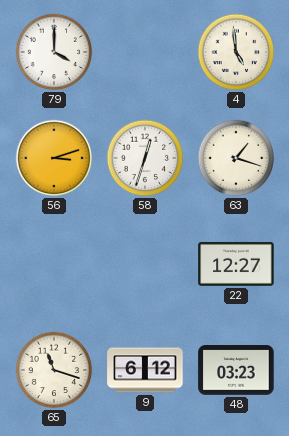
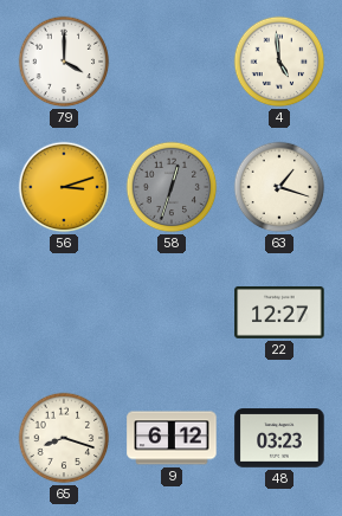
58 dial: white -> grey (172, 187)
65: 11:18 -> 8:18 (64, 438)
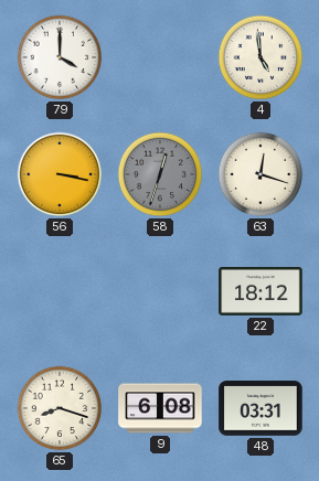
56: 3:12 -> 3:17 (60, 174)
63: 1:18 -> 12:18 (260, 174)
22: 12:27 -> 18:12 (260, 291)
9: 6:12 -> 6:08 (160, 408)
48: 03:23 -> 03:31 (260, 408)
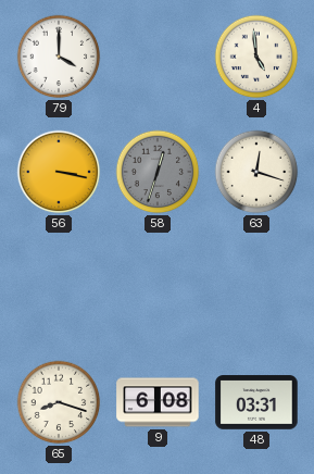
22: 18:12 -> none (260, 291)
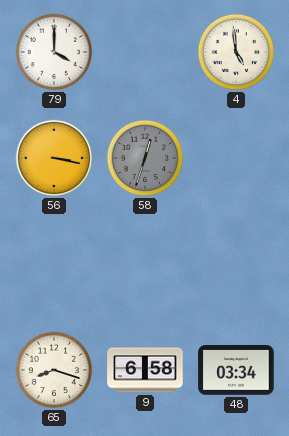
63: 12:18 -> none (256, 172)
9: 6:08 -> 6:58 (145, 370)
48: 03:31 -> 03:34 (236, 370)
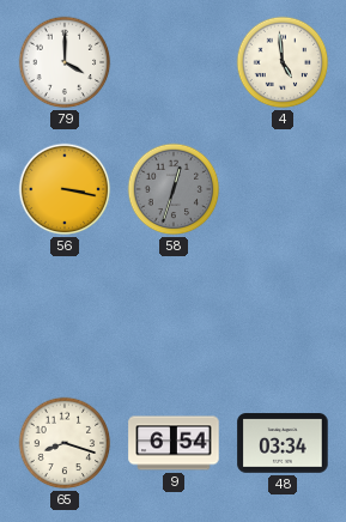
9: 6:58 -> 6:54 (174, 443)
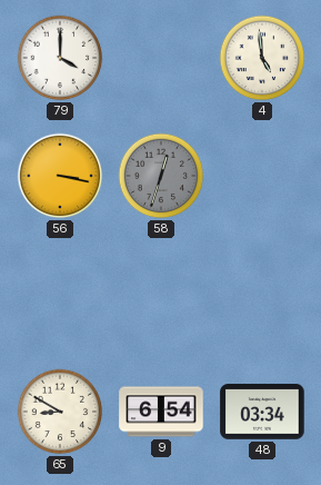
65: 8:18 -> 8:50 (60, 412)
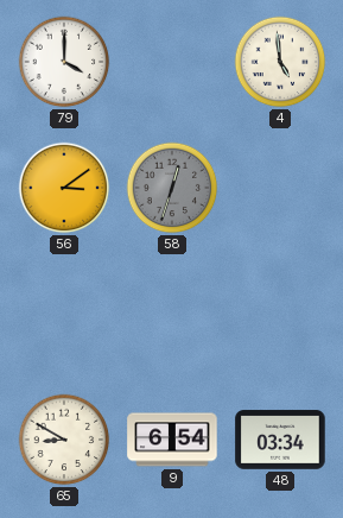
56: 3:17 -> 3:09 (64, 188)
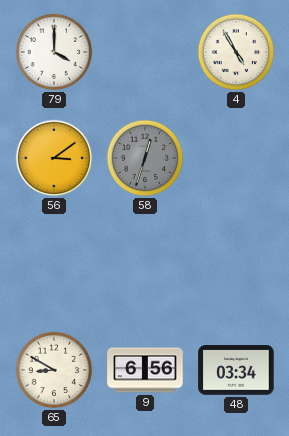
4: 4:59 -> 4:55 (236, 52)
9: 6:54 -> 6:56 (145, 370)
